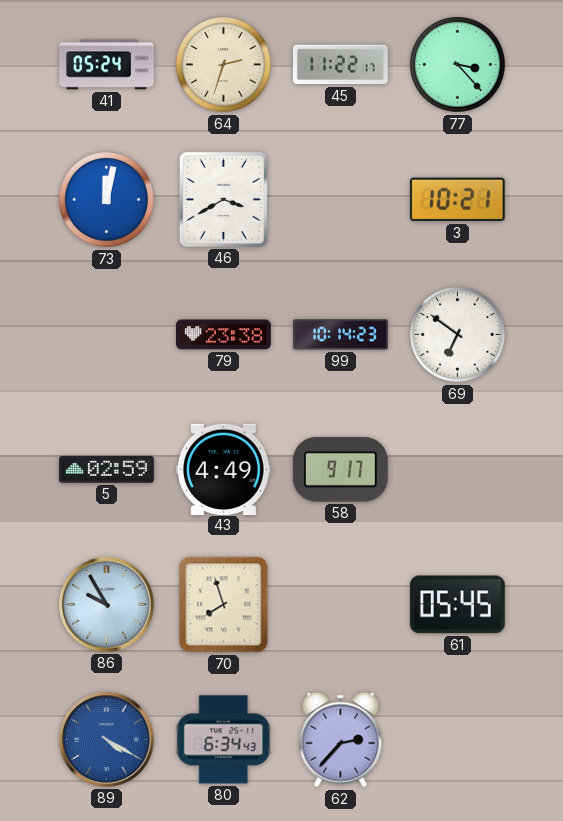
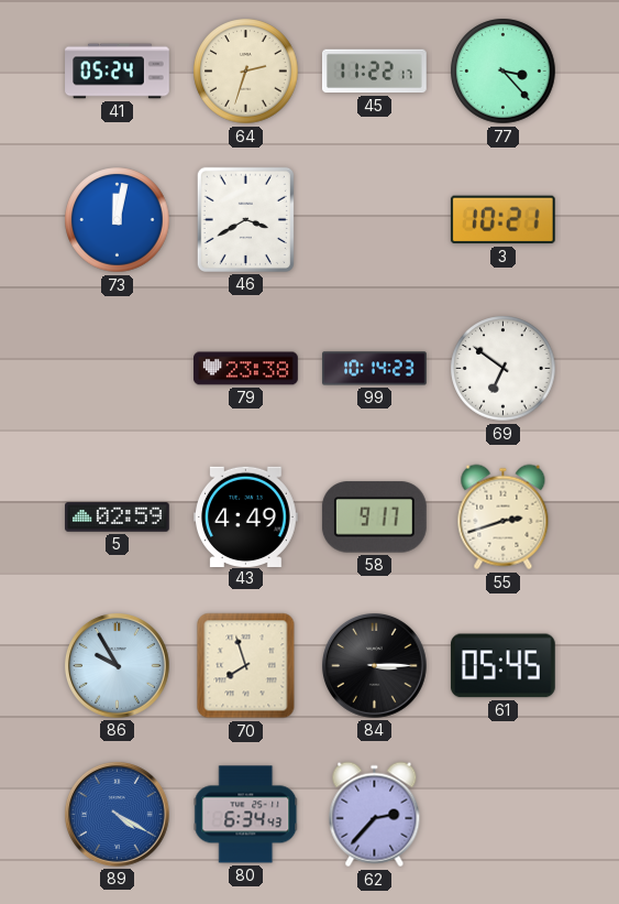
55: none -> 2:42 (504, 518)
84: none -> 3:15 (374, 665)
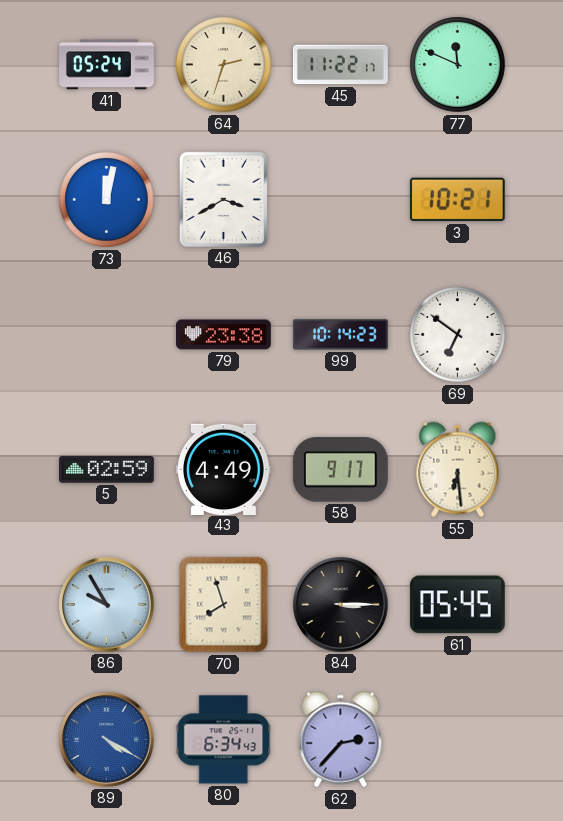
77: 3:23 -> 11:49 (458, 65)
55: 2:42 -> 6:29 (458, 470)
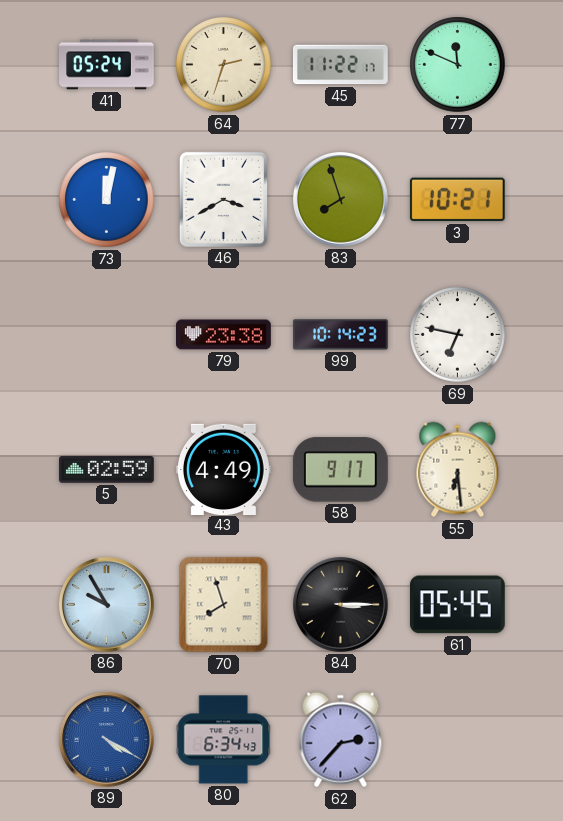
83: none -> 7:57 (340, 199)
69: 6:51 -> 6:47 (458, 335)
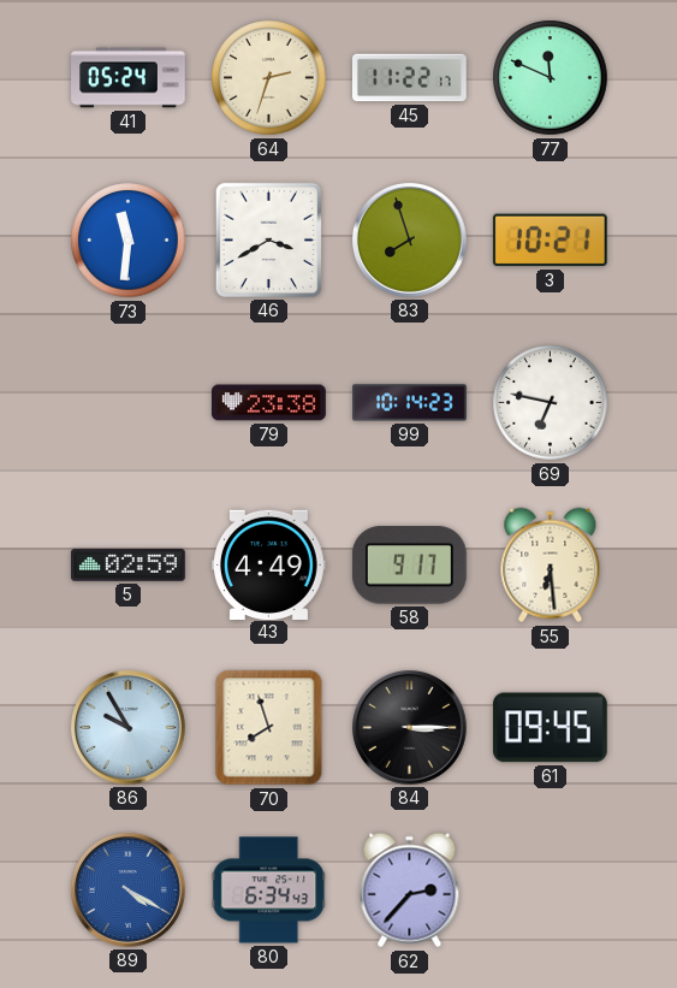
73: 12:02 -> 11:31 (129, 241)
61: 05:45 -> 09:45 (550, 728)
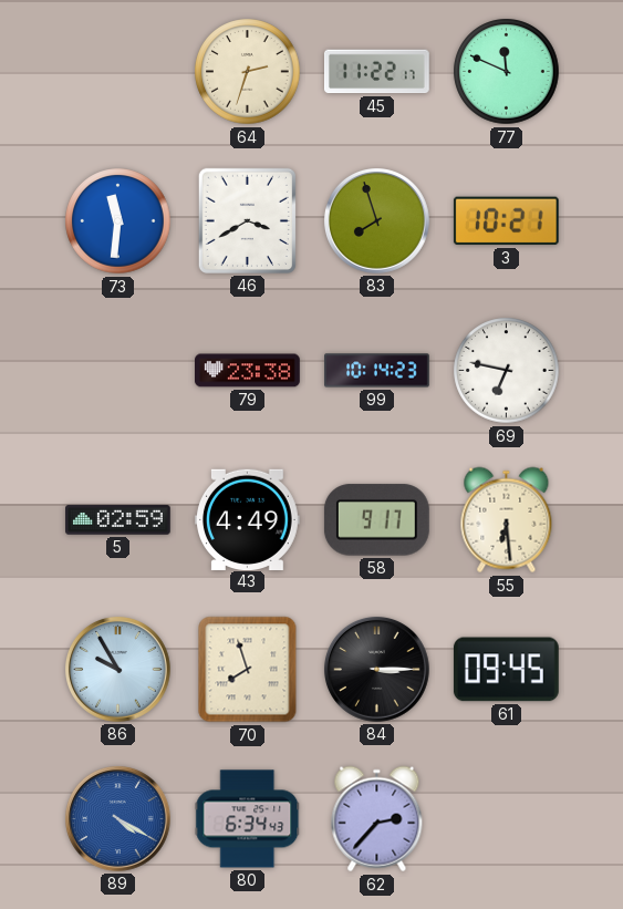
41: 05:24 -> none (129, 78)
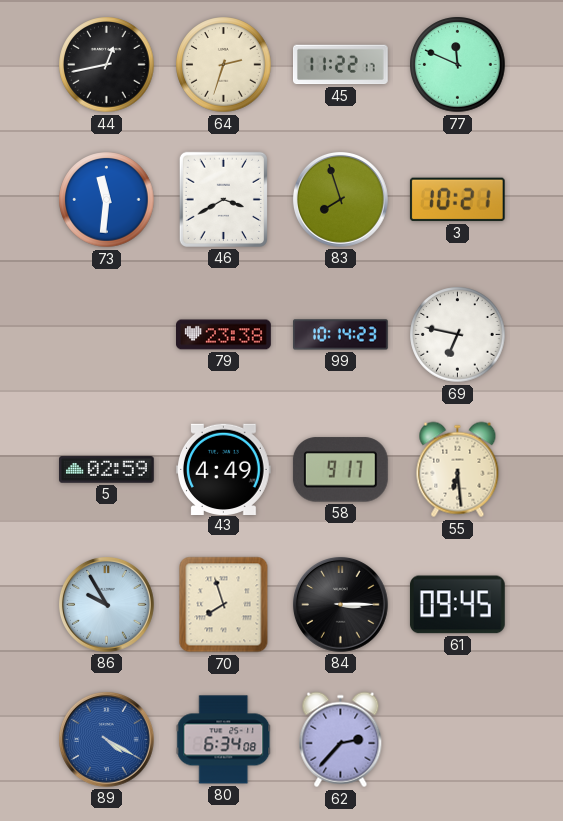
44: none -> 12:43 (107, 65)
80: 6:34:43 -> 6:34:08 (224, 740)
